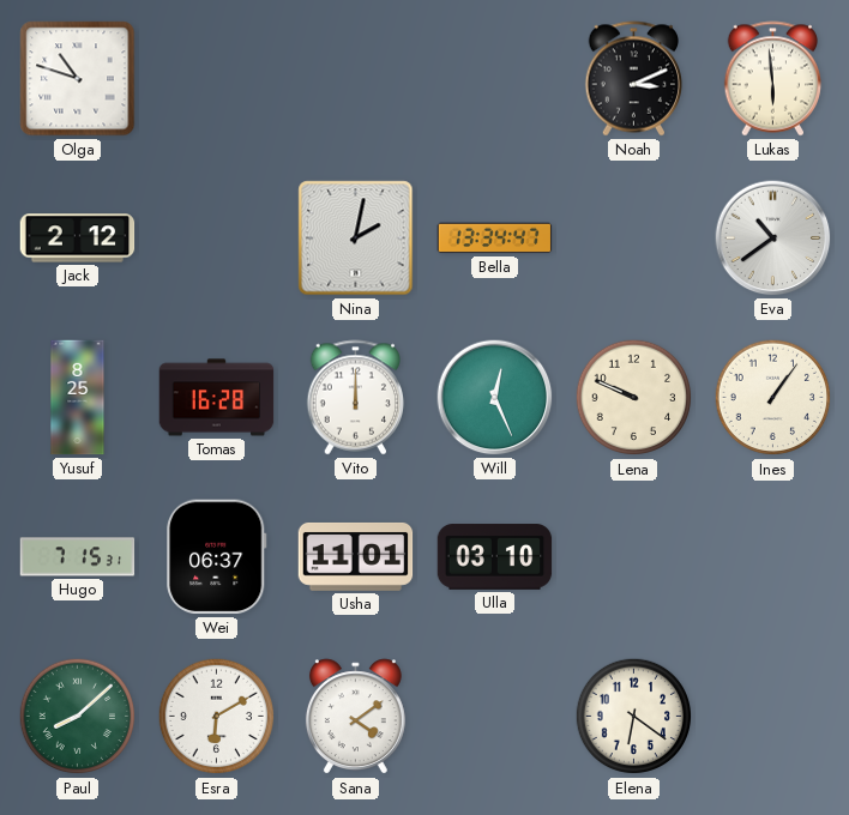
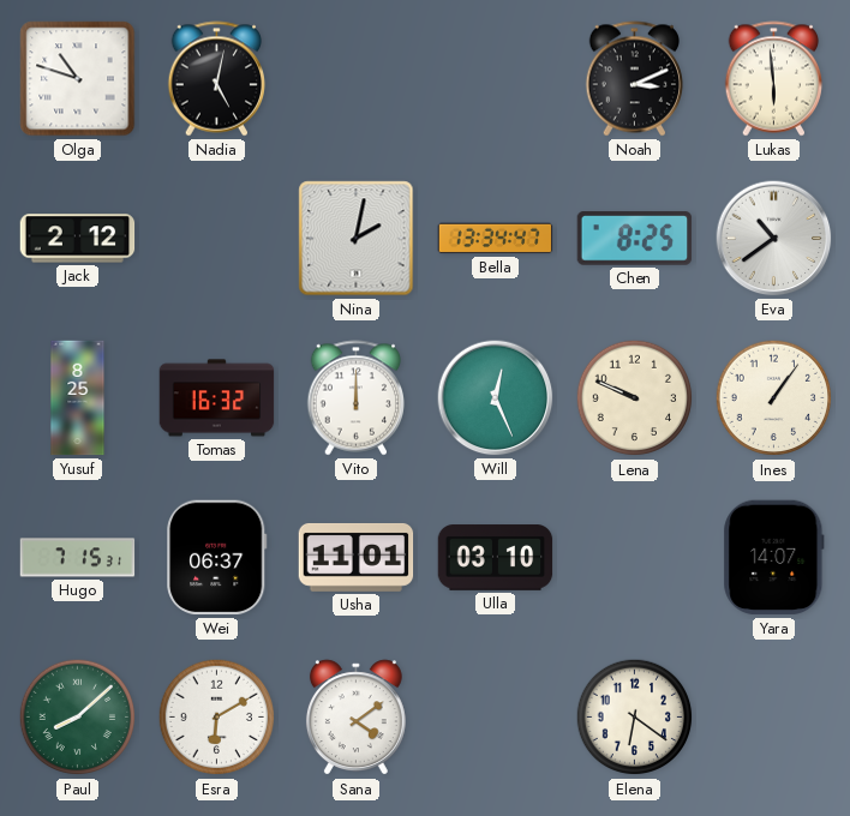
Nadia: none -> 5:02 (217, 79)
Chen: none -> 8:25 (635, 239)
Tomas: 16:28 -> 16:32 (217, 398)
Yara: none -> 14:07 (774, 558)
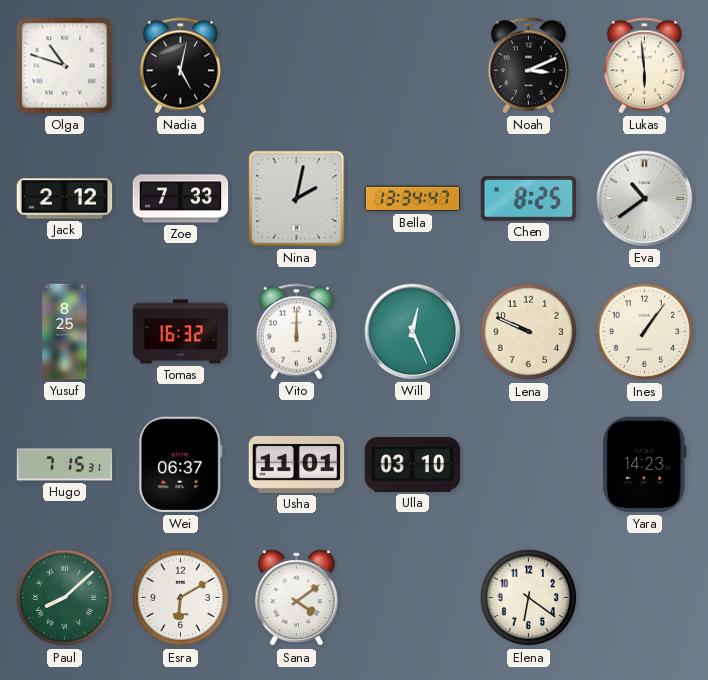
Zoe: none -> 7:33 (181, 199)
Yara: 14:07 -> 14:23 (645, 465)
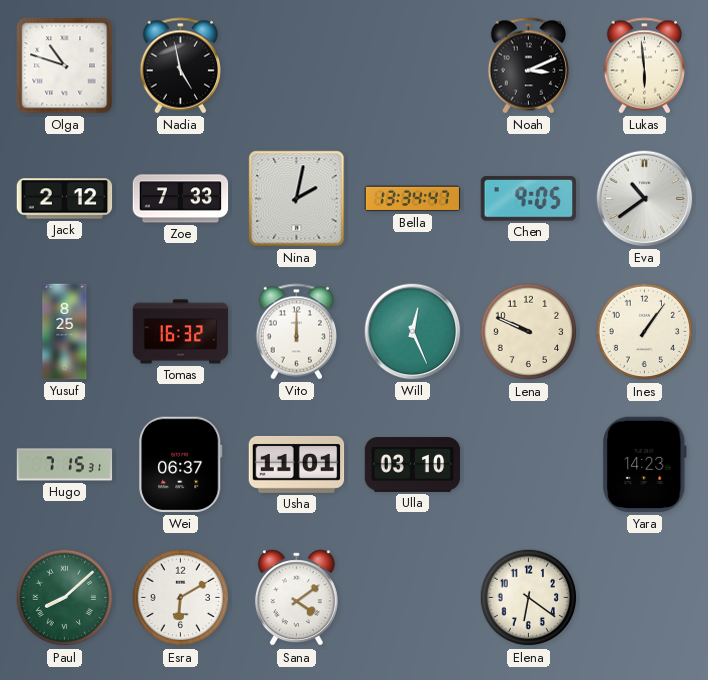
Nadia: 5:02 -> 4:58 (181, 66)
Chen: 8:25 -> 9:05 (529, 199)
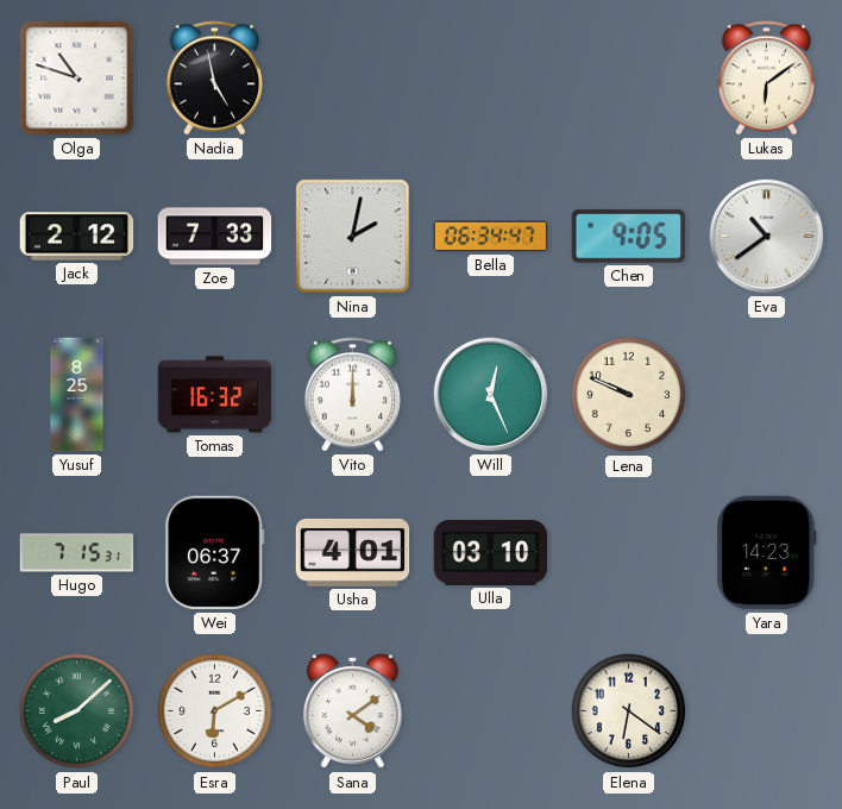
Noah: 3:11 -> none (529, 66)
Lukas: 5:59 -> 6:09 (767, 79)
Bella: 13:34 -> 06:34 (491, 237)
Ines: 1:06 -> none (645, 332)
Usha: 11:01 -> 4:01 (353, 552)
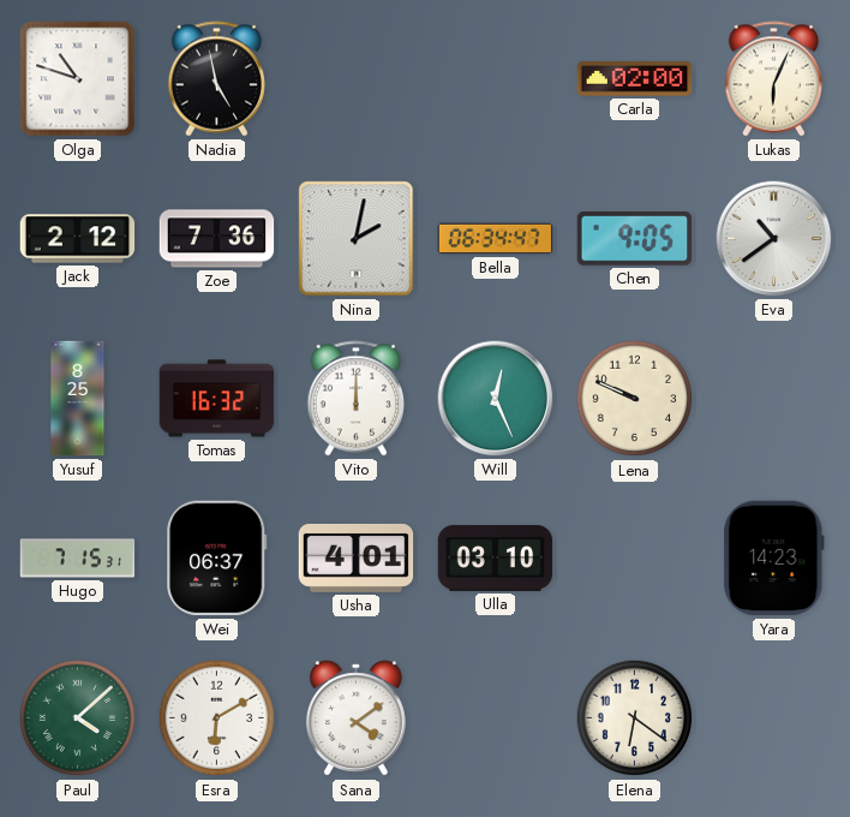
Carla: none -> 02:00 (635, 79)
Lukas: 6:09 -> 6:04 (774, 79)
Zoe: 7:33 -> 7:36 (217, 239)
Paul: 8:08 -> 4:08 (78, 718)
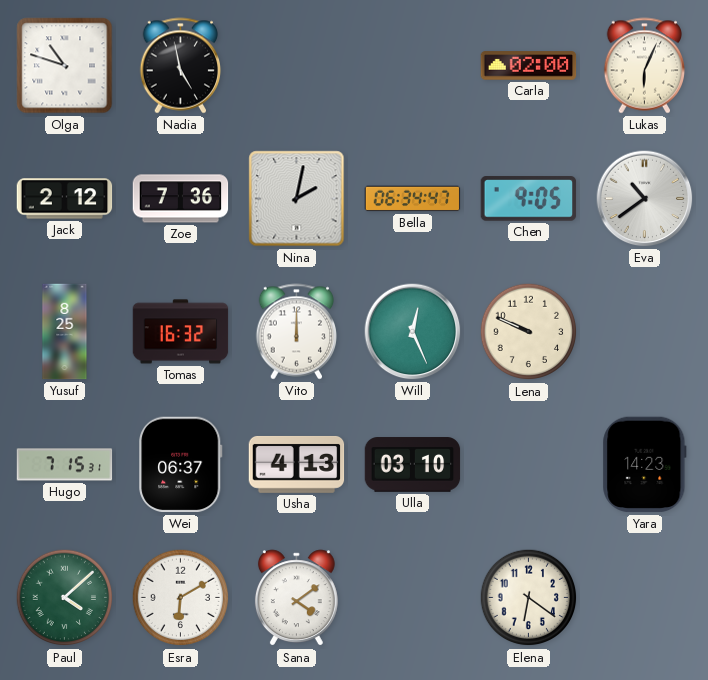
Usha: 4:01 -> 4:13 (297, 464)
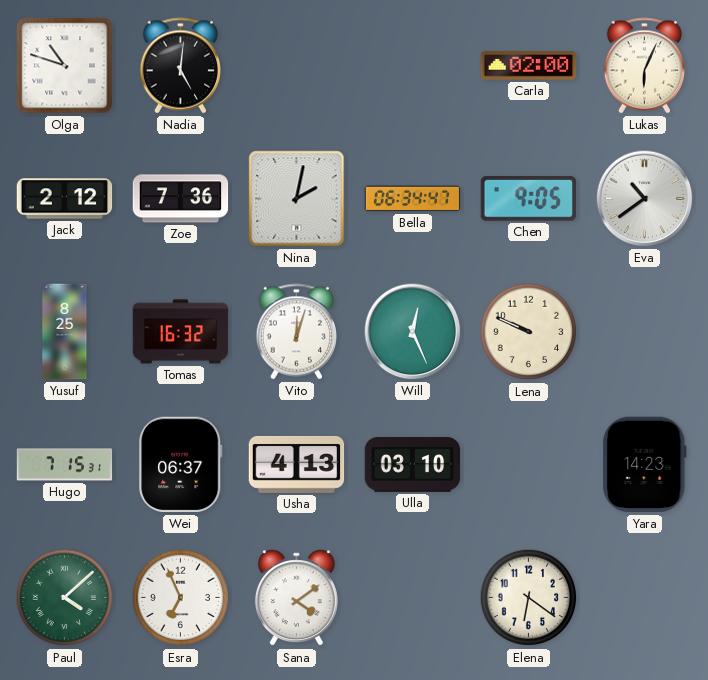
Nadia: 4:58 -> 5:01 (181, 66)
Vito: 12:00 -> 12:03 (297, 332)
Esra: 6:10 -> 6:56 (181, 598)
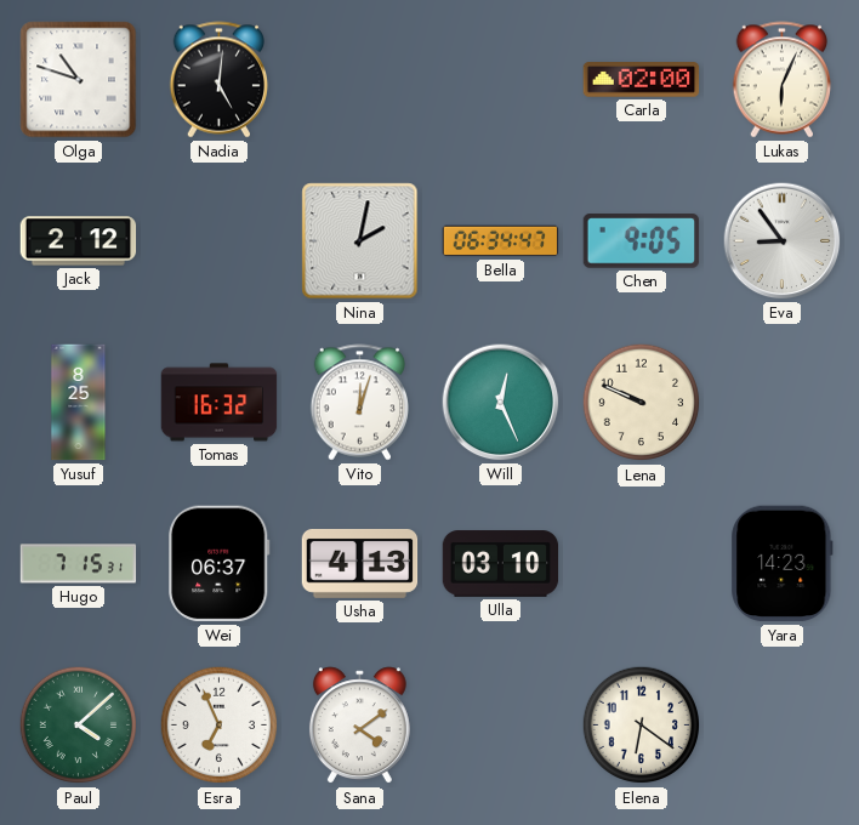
Zoe: 7:36 -> none (181, 199)
Eva: 10:39 -> 8:54 (783, 241)
